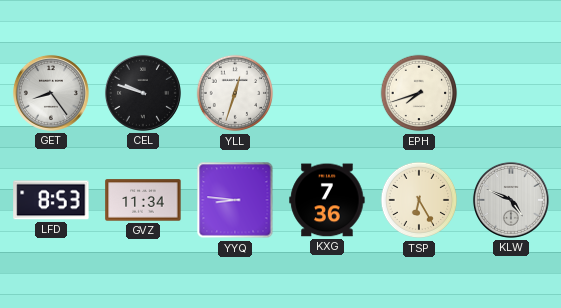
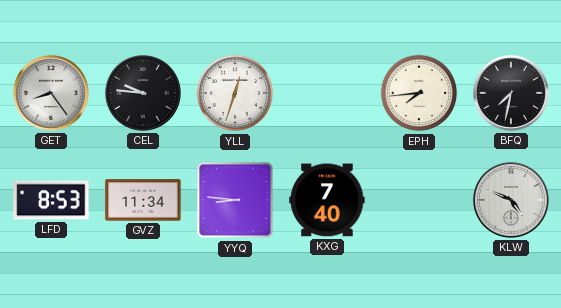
CEL: 9:48 -> 9:46 (143, 93)
EPH: 7:42 -> 7:44 (419, 93)
BFQ: none -> 7:32 (511, 93)
KXG: 7:36 -> 7:40 (327, 200)
TSP: 6:25 -> none (419, 200)
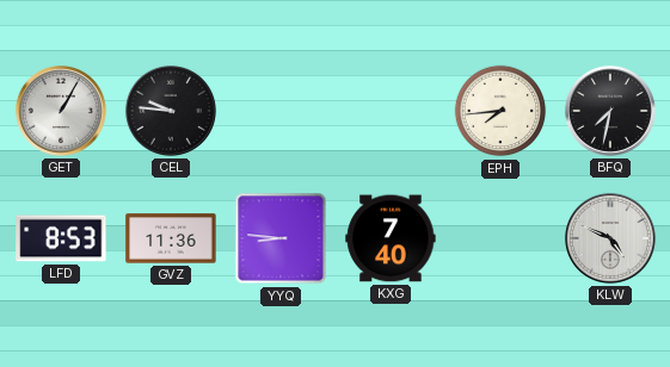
GET: 8:24 -> 1:05 (61, 111)
YLL: 12:33 -> none (235, 93)
GVZ: 11:34 -> 11:36 (171, 238)
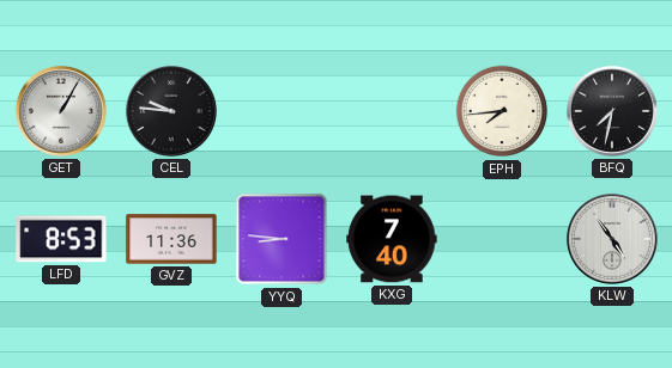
KLW: 4:49 -> 4:54 (612, 239)
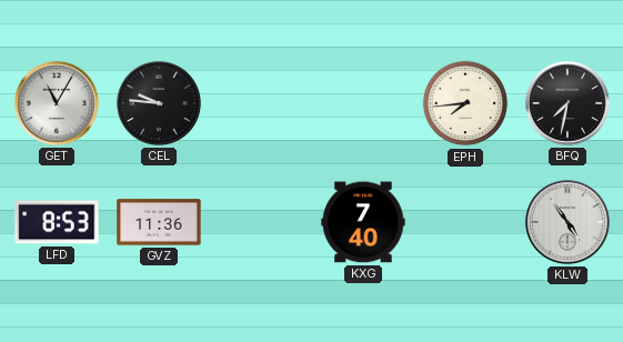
GET: 1:05 -> 11:05 (57, 103)
YYQ: 8:46 -> none (281, 239)
